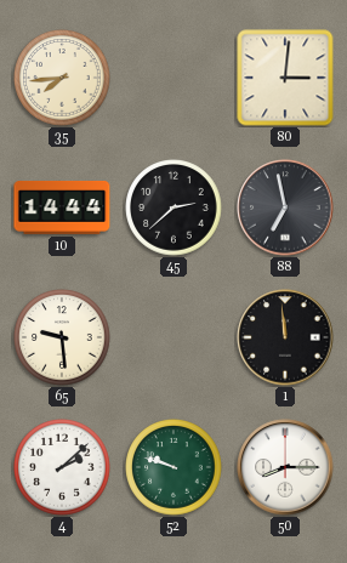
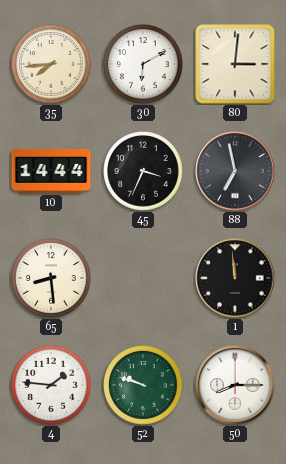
30: none -> 6:10 (143, 64)
45: 2:38 -> 3:34 (143, 171)
65: 9:29 -> 8:29 (51, 278)
4: 2:08 -> 1:46 (51, 385)
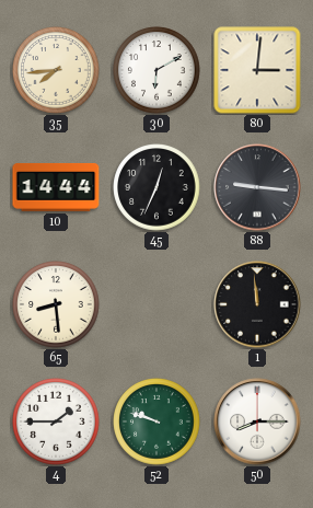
45: 3:34 -> 12:34 (156, 187)
88: 6:58 -> 9:16 (257, 187)
4: 1:46 -> 1:45 (56, 422)
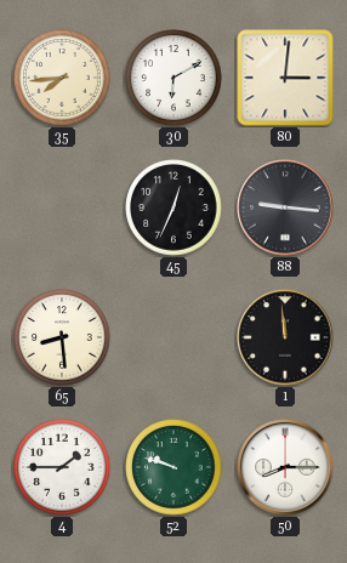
10: 14:44 -> none (56, 187)
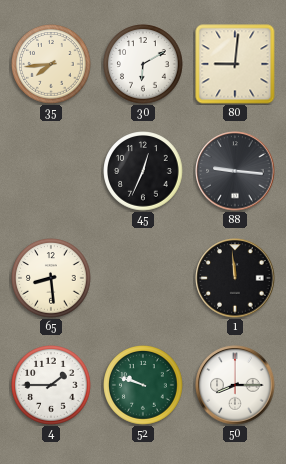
80: 3:01 -> 9:01 (235, 64)
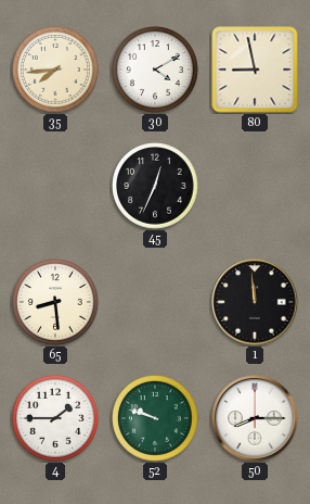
30: 6:10 -> 4:10 (155, 70)
80: 9:01 -> 8:58 (255, 70)
88: 9:16 -> none (235, 171)
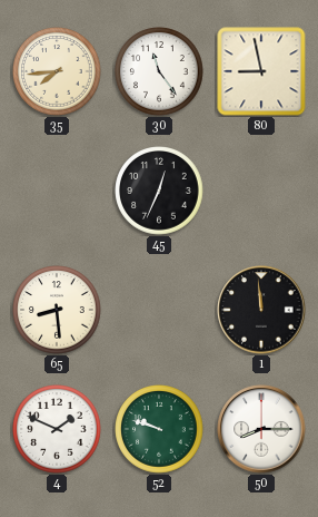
30: 4:10 -> 11:24 (159, 71)
4: 1:45 -> 1:49 (57, 429)
